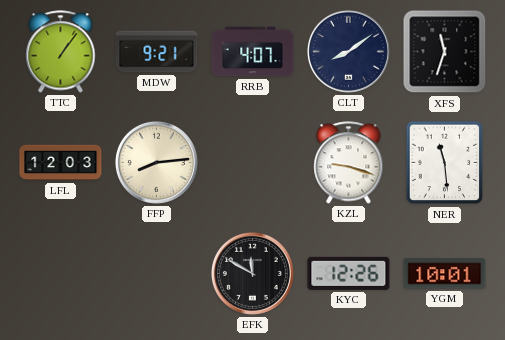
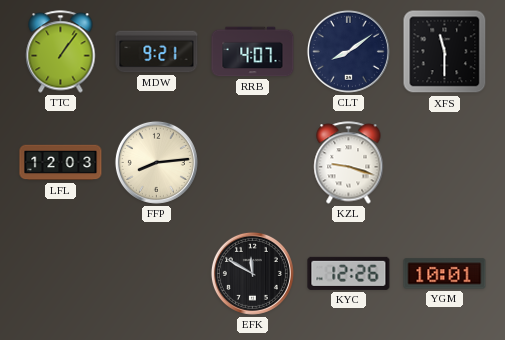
XFS: 11:33 -> 11:30 (445, 52)
NER: 11:29 -> none (445, 163)
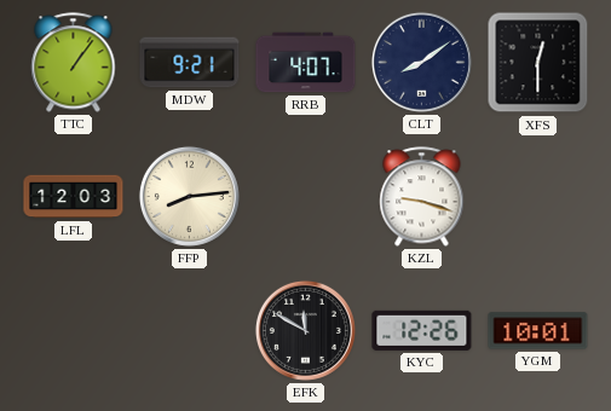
XFS: 11:30 -> 12:30 (538, 63)
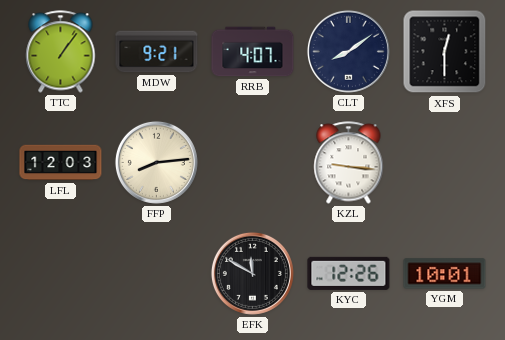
KZL: 9:18 -> 9:16 (349, 163)
